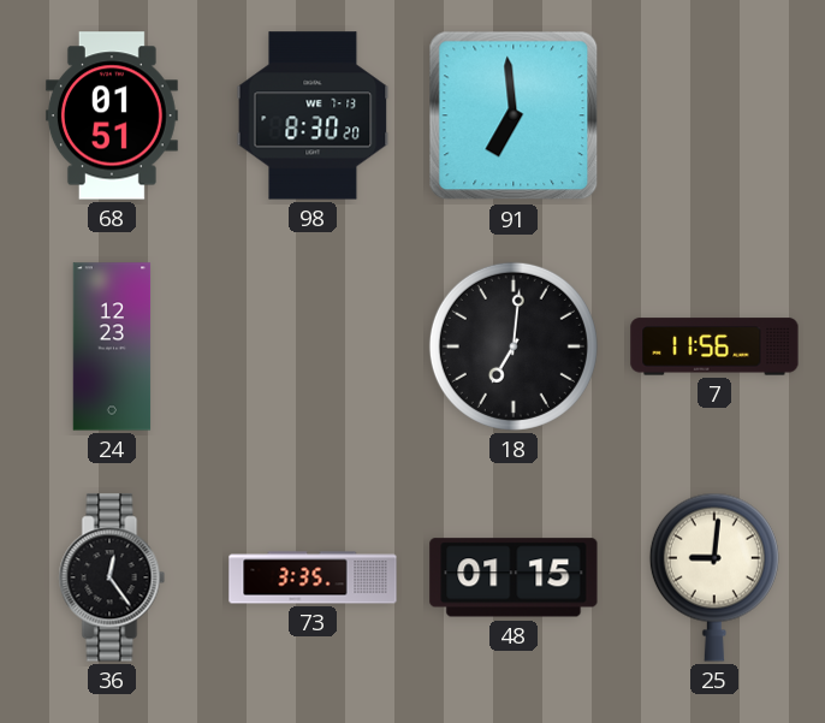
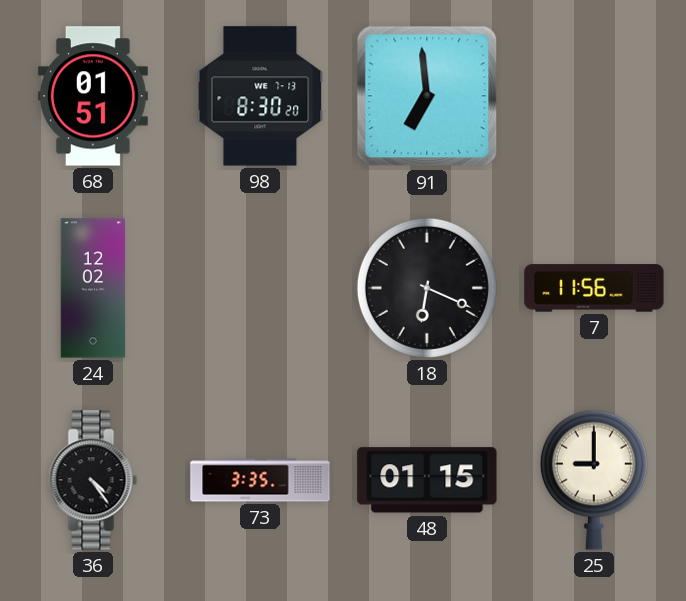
24: 12:23 -> 12:02 (93, 288)
18: 7:01 -> 6:19 (427, 288)
36: 12:24 -> 4:24 (93, 480)
25: 9:01 -> 9:00 (594, 480)
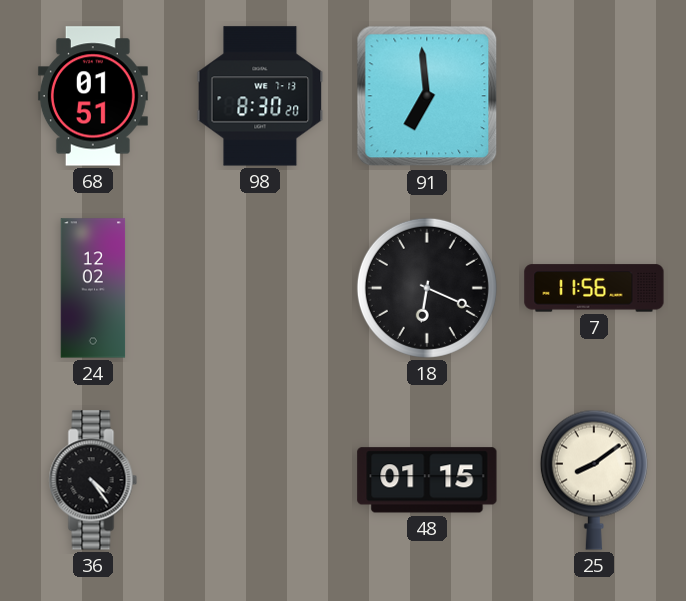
73: 3:35 -> none (260, 480)
25: 9:00 -> 8:09 (594, 480)
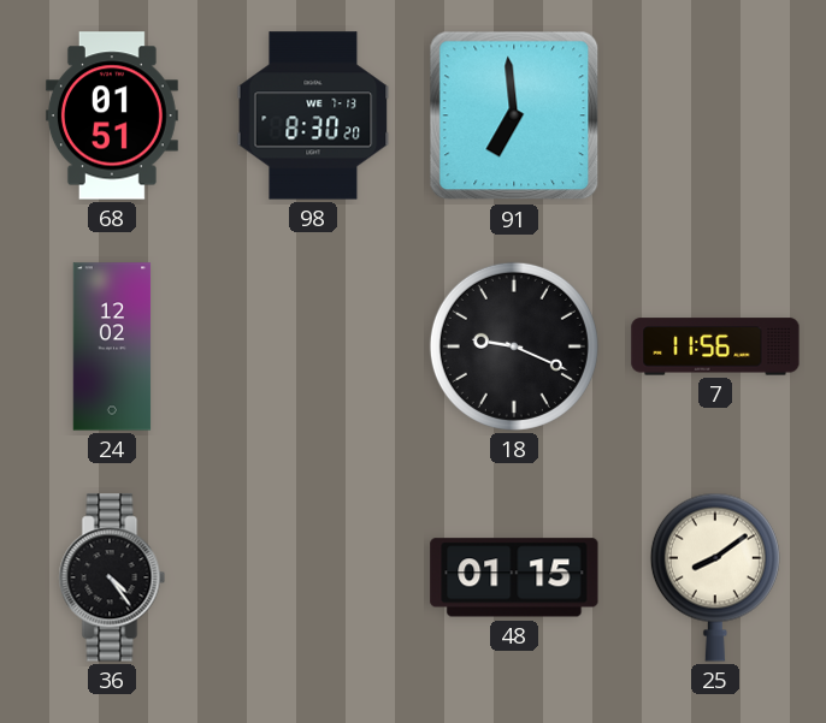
18: 6:19 -> 9:19 (514, 346)
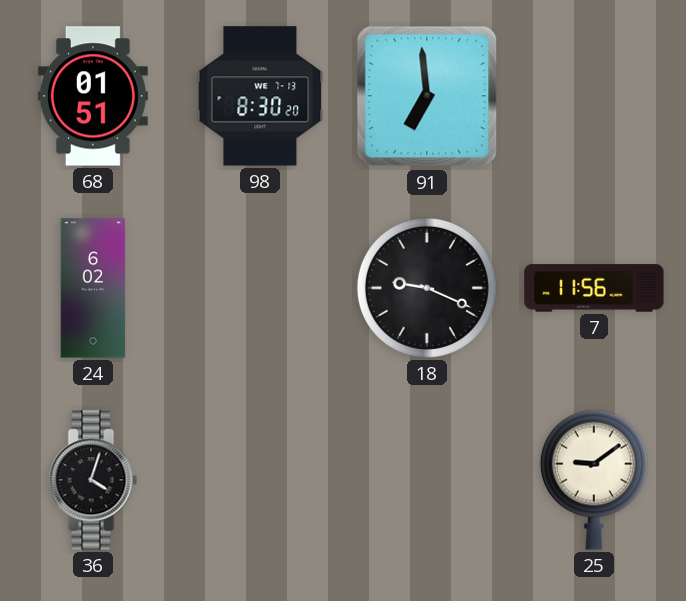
24: 12:02 -> 6:02 (93, 288)
36: 4:24 -> 4:03 (93, 480)
48: 01:15 -> none (514, 577)
25: 8:09 -> 9:09 (594, 480)
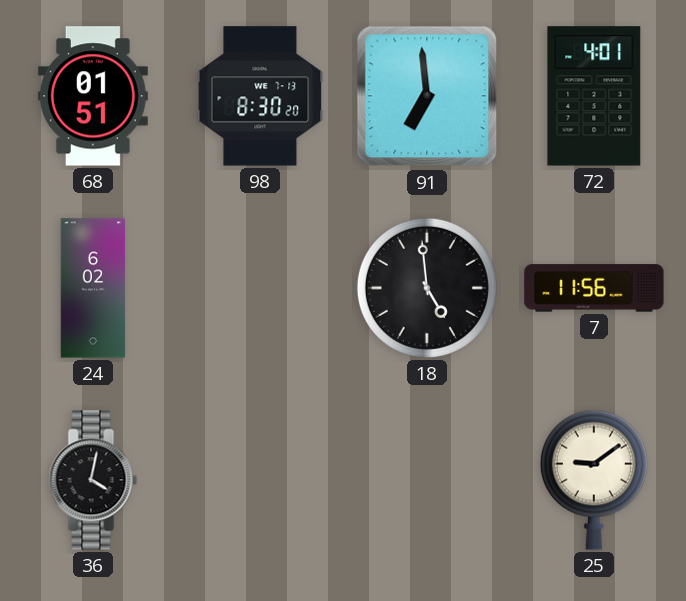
72: none -> 4:01 (594, 96)
18: 9:19 -> 4:59 (427, 288)
36: 4:03 -> 4:02 (93, 480)
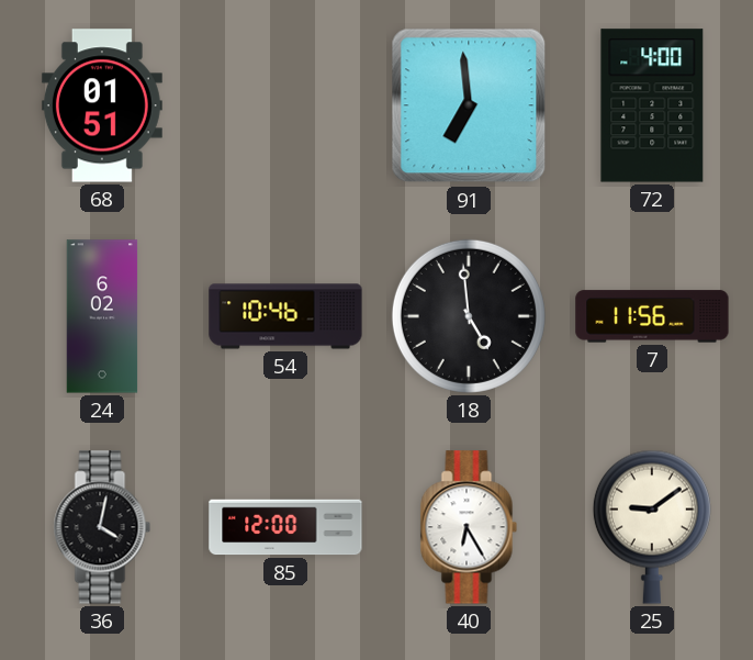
98: 8:30 -> none (260, 96)
72: 4:01 -> 4:00 (652, 105)
54: none -> 10:46 (285, 316)
85: none -> 12:00 (285, 527)
40: none -> 6:25 (469, 527)
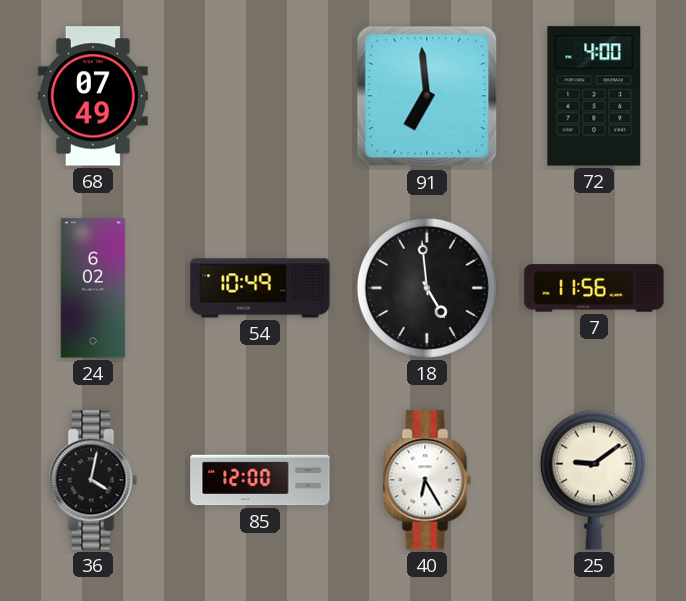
68: 01:51 -> 07:49 (93, 96)
54: 10:46 -> 10:49 (260, 288)
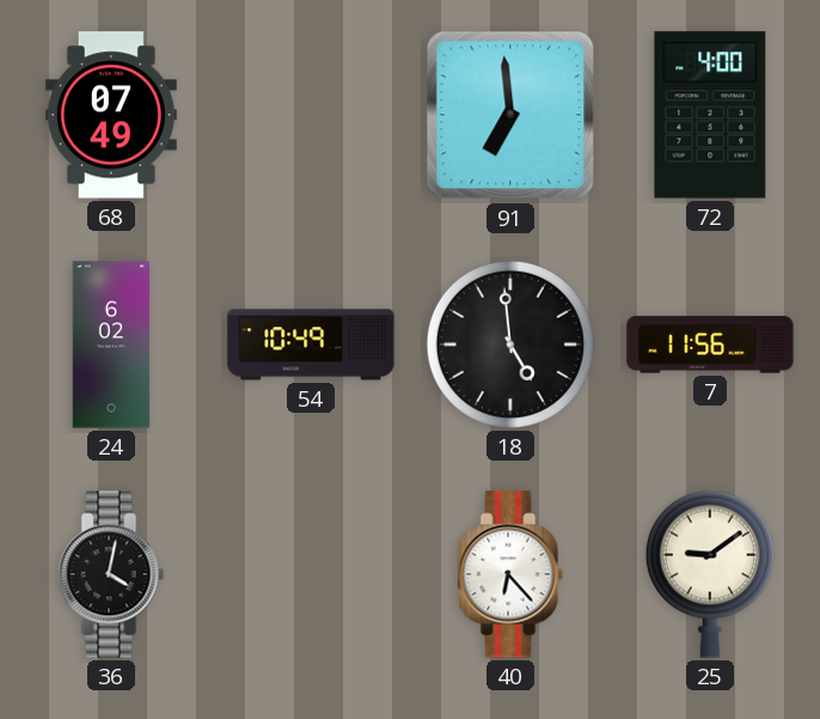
85: 12:00 -> none (260, 480)
40: 6:25 -> 6:23 (510, 574)
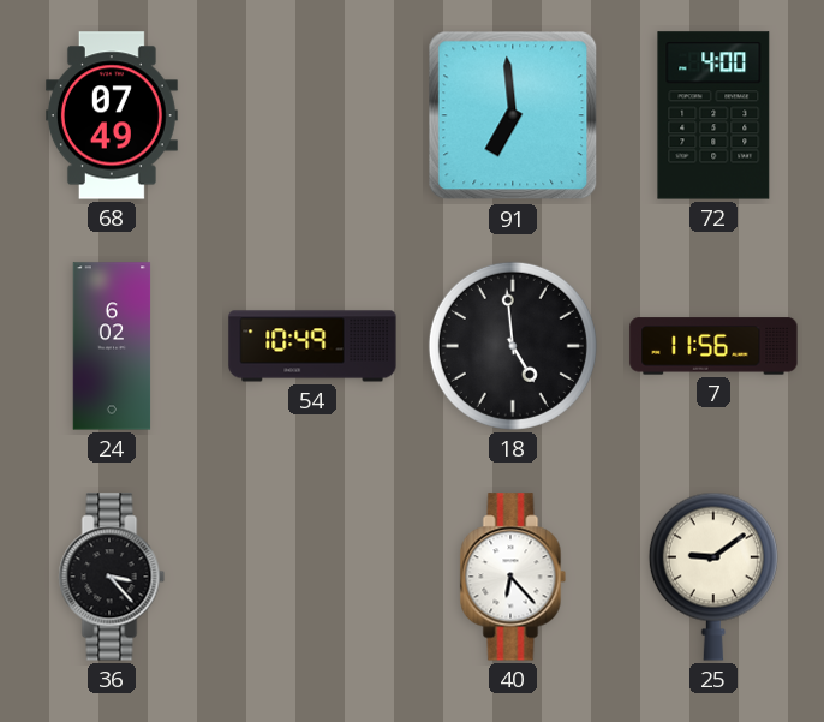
36: 4:02 -> 3:23 (112, 577)
